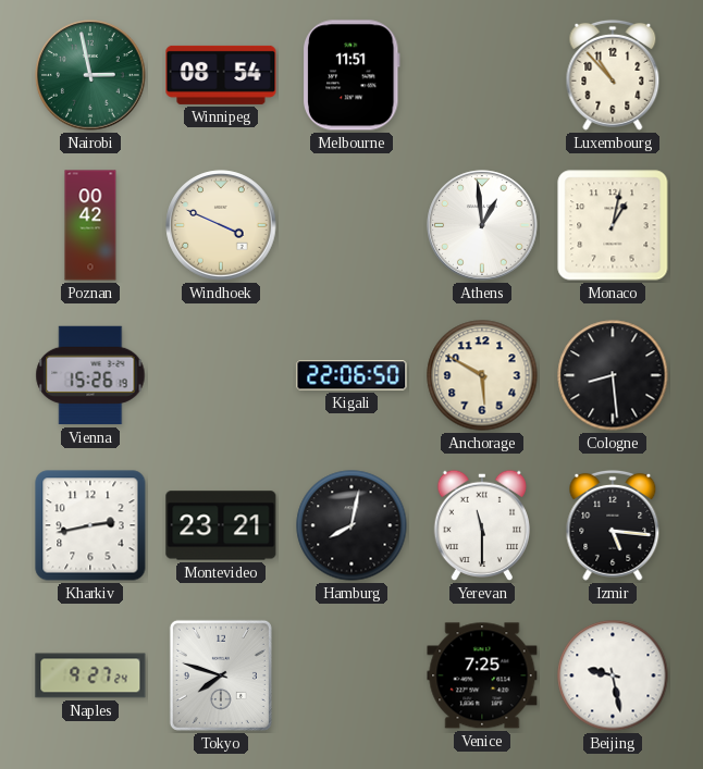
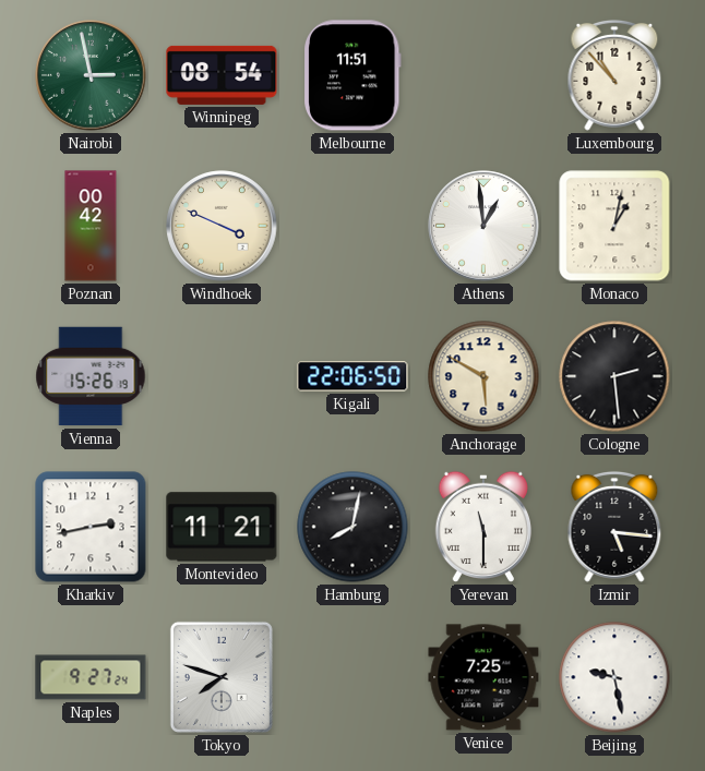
Cologne: 8:29 -> 2:29 (614, 376)
Montevideo: 23:21 -> 11:21 (222, 527)
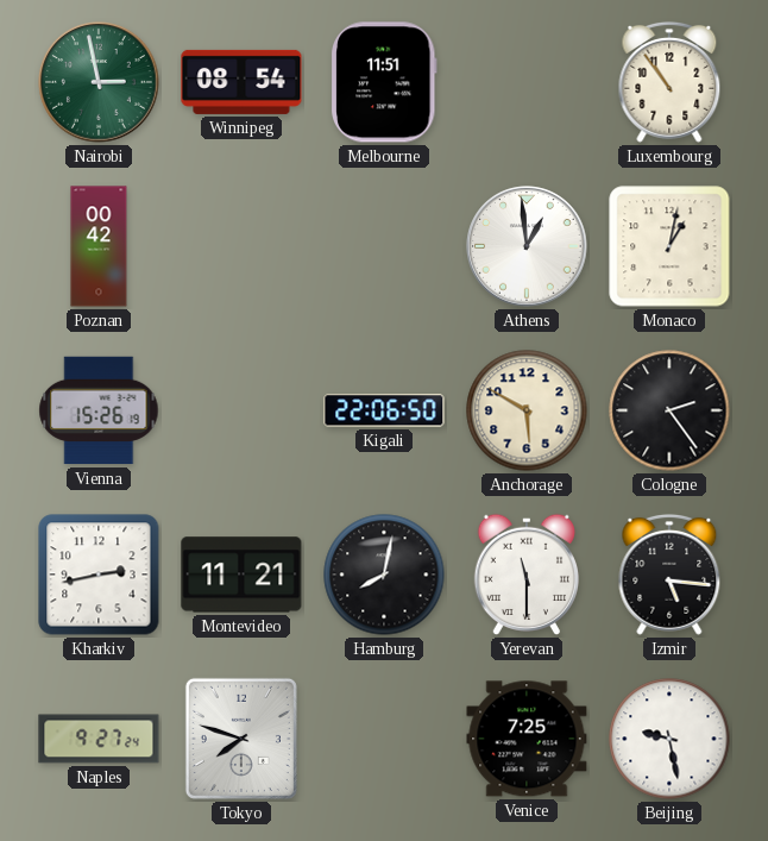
Luxembourg: 10:53 -> 10:54 (669, 82)
Windhoek: 3:49 -> none (222, 226)
Cologne: 2:29 -> 2:24 (669, 410)
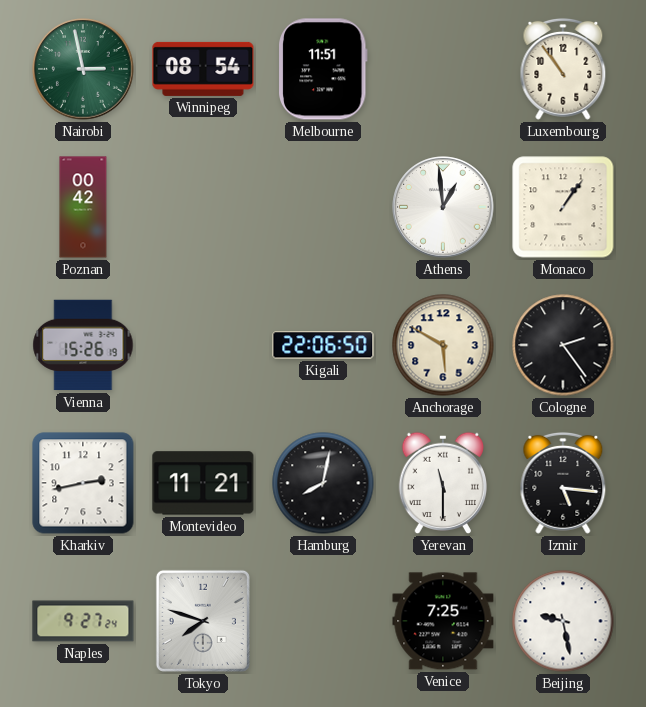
Monaco: 1:02 -> 1:06 (563, 207)
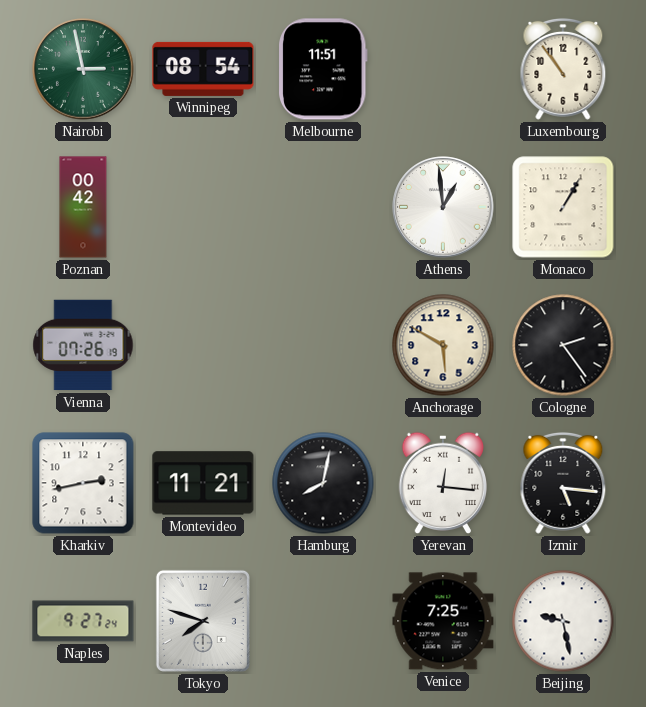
Monaco: 1:06 -> 1:05 (563, 207)
Vienna: 15:26 -> 07:26 (83, 345)
Kigali: 22:06 -> none (323, 345)
Yerevan: 11:30 -> 12:16 (442, 483)
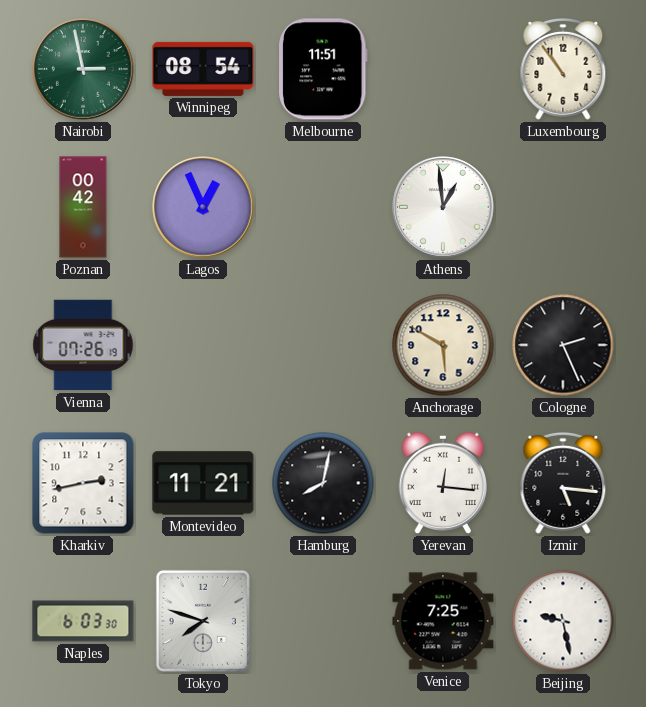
Lagos: none -> 12:56 (203, 207)
Monaco: 1:05 -> none (563, 207)
Cologne: 2:24 -> 2:26 (563, 345)
Naples: 9:27 -> 6:03 (83, 621)
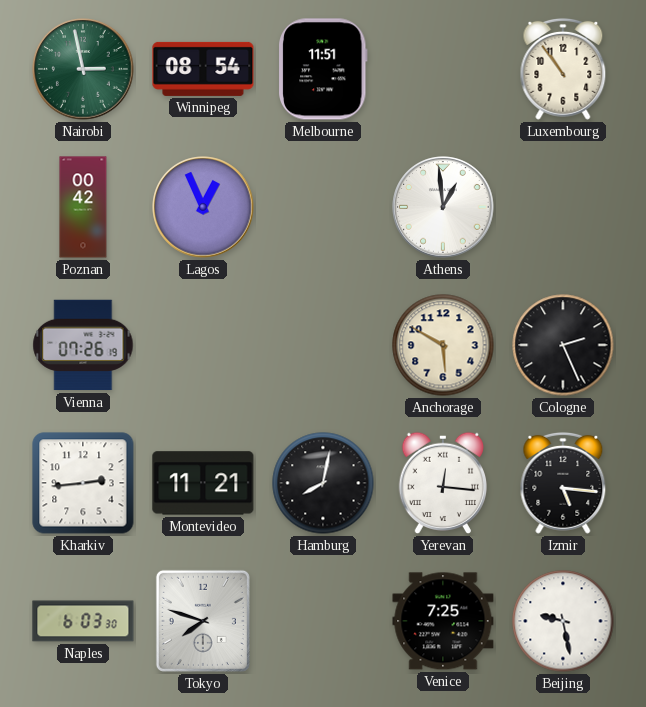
Kharkiv: 2:43 -> 2:44 (83, 483)
